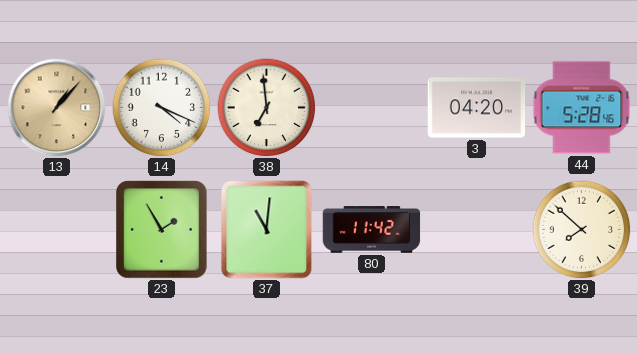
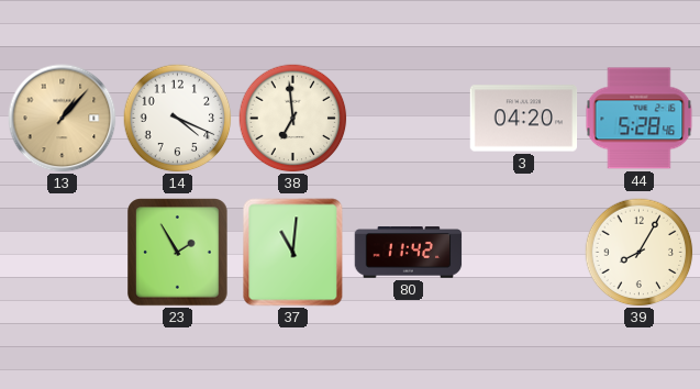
39: 7:52 -> 8:05 (640, 253)
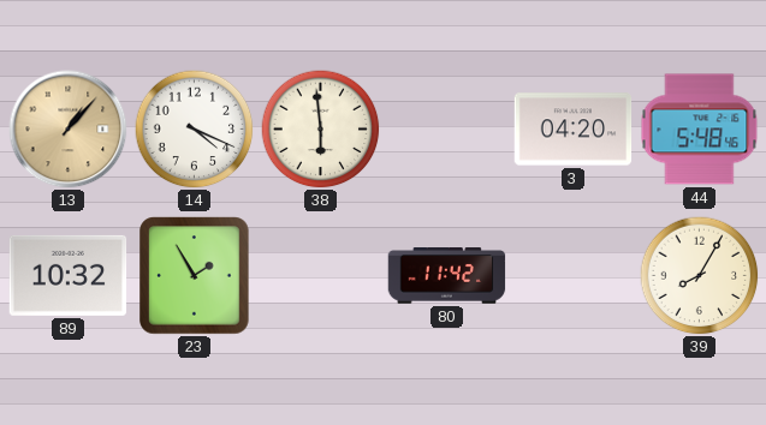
38: 6:59 -> 5:59 (321, 130)
44: 5:28 -> 5:48 (700, 130)
89: none -> 10:32 (69, 275)
37: 11:01 -> none (293, 253)
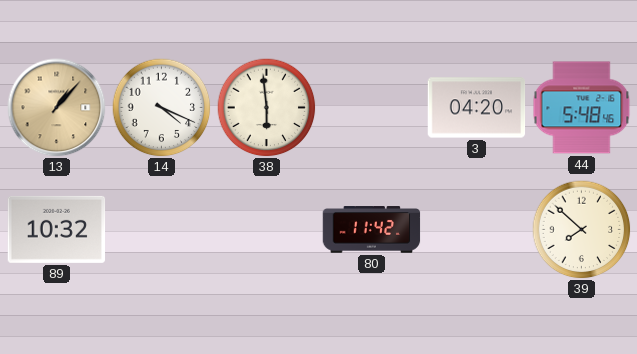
23: 1:55 -> none (195, 276)
39: 8:05 -> 7:52 (582, 230)
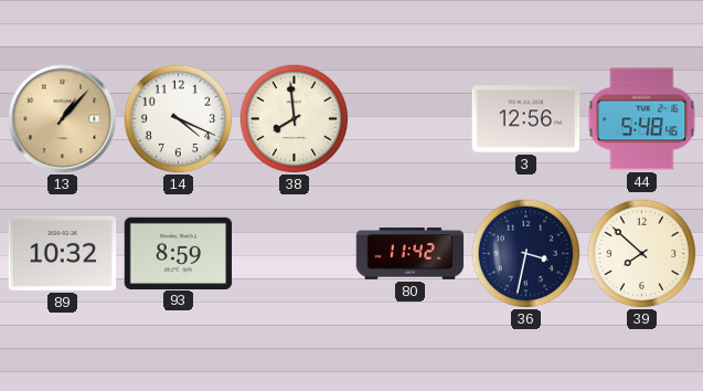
38: 5:59 -> 7:59 (295, 119)
3: 04:20 -> 12:56 (526, 119)
93: none -> 8:59 (179, 253)
36: none -> 3:32 (526, 254)
